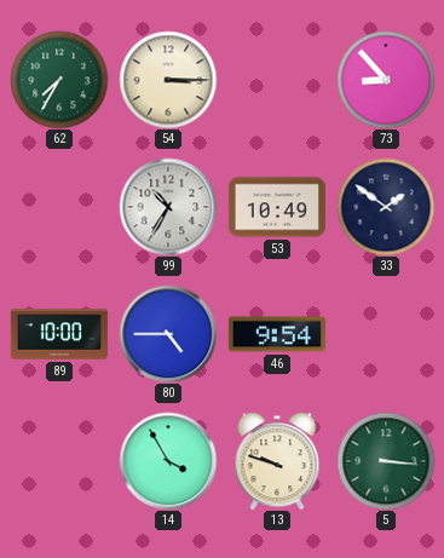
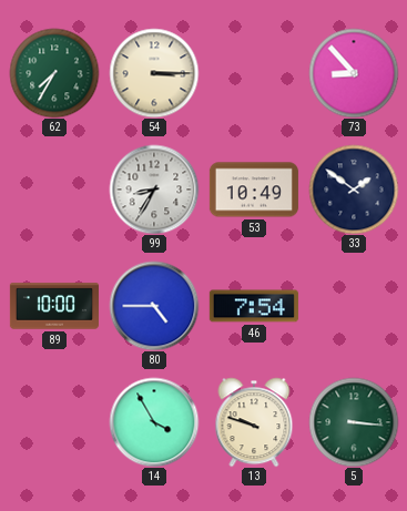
99: 10:35 -> 8:35 (154, 190)
46: 9:54 -> 7:54 (254, 306)
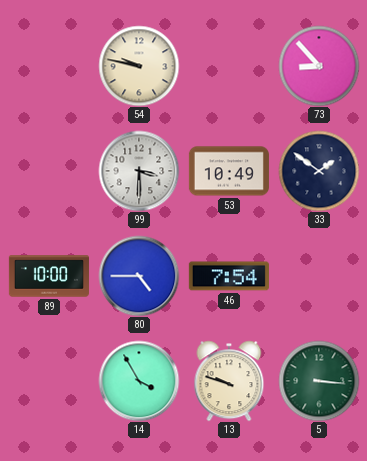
62: 7:35 -> none (54, 73)
54: 3:15 -> 9:47 (139, 66)
99: 8:35 -> 3:30 (139, 171)
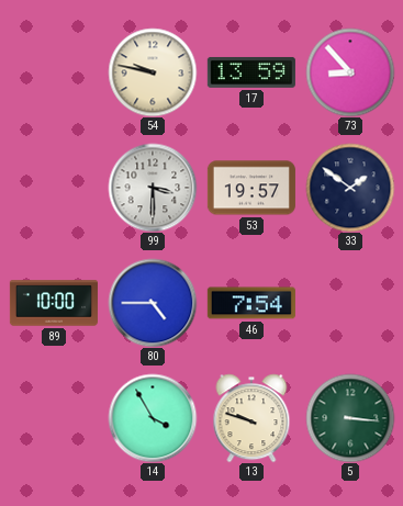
17: none -> 13:59 (251, 72)
53: 10:49 -> 19:57 (251, 188)
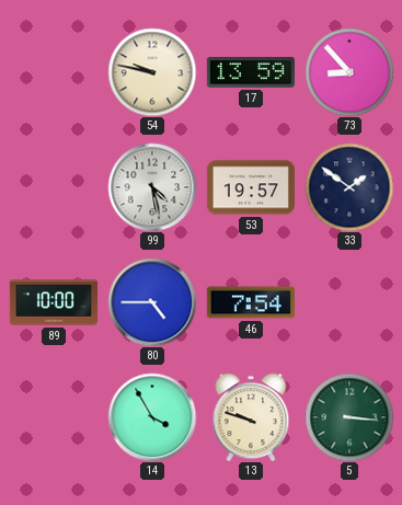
99: 3:30 -> 4:28 (152, 187)
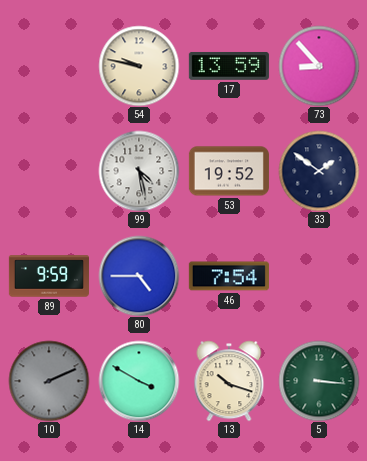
53: 19:57 -> 19:52 (229, 171)
89: 10:00 -> 9:59 (49, 276)
10: none -> 2:11 (49, 381)
14: 3:55 -> 3:50 (139, 381)
13: 9:48 -> 10:18 (229, 381)
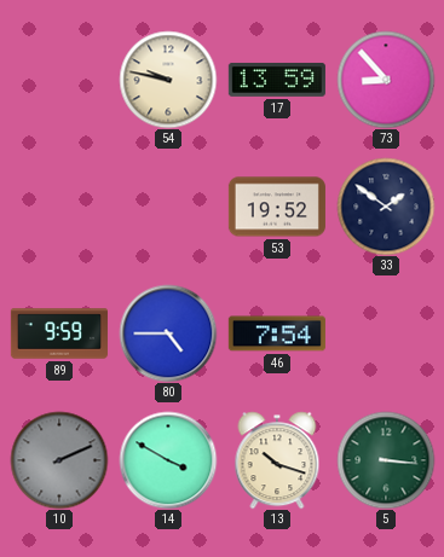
99: 4:28 -> none (139, 171)
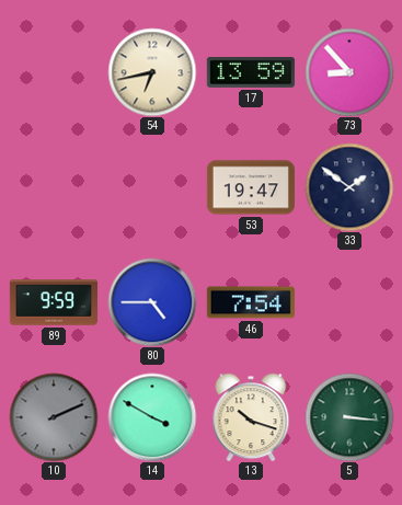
54: 9:47 -> 6:43 (152, 72)
53: 19:52 -> 19:47 (251, 187)
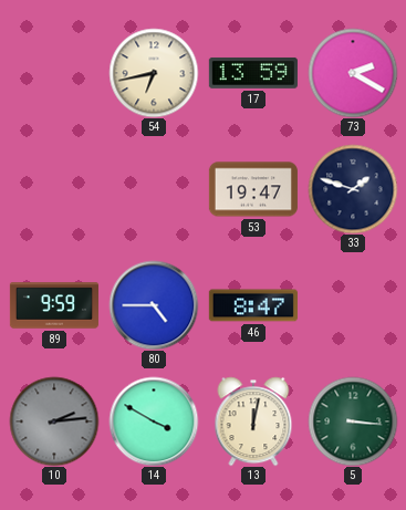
73: 8:53 -> 2:20 (353, 73)
33: 1:51 -> 1:48 (353, 189)
46: 7:54 -> 8:47 (253, 305)
10: 2:11 -> 2:14 (54, 421)
13: 10:18 -> 12:02 (253, 421)
